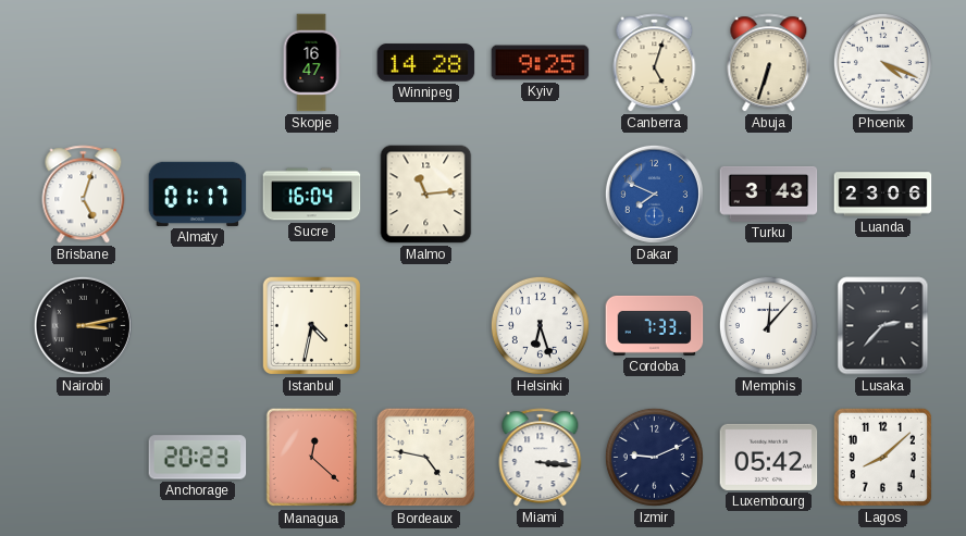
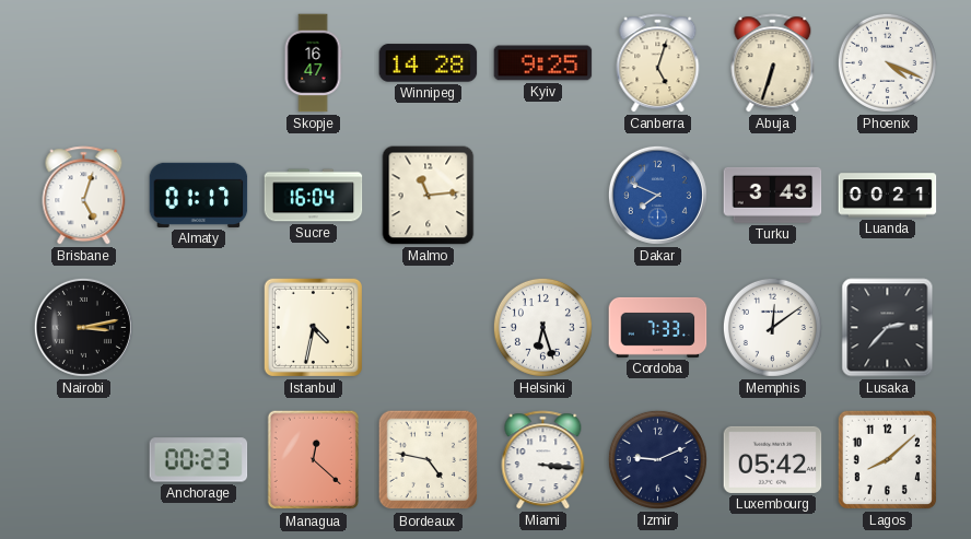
Luanda: 23:06 -> 00:21 (888, 196)
Memphis: 12:07 -> 12:09 (772, 327)
Anchorage: 20:23 -> 00:23 (199, 460)
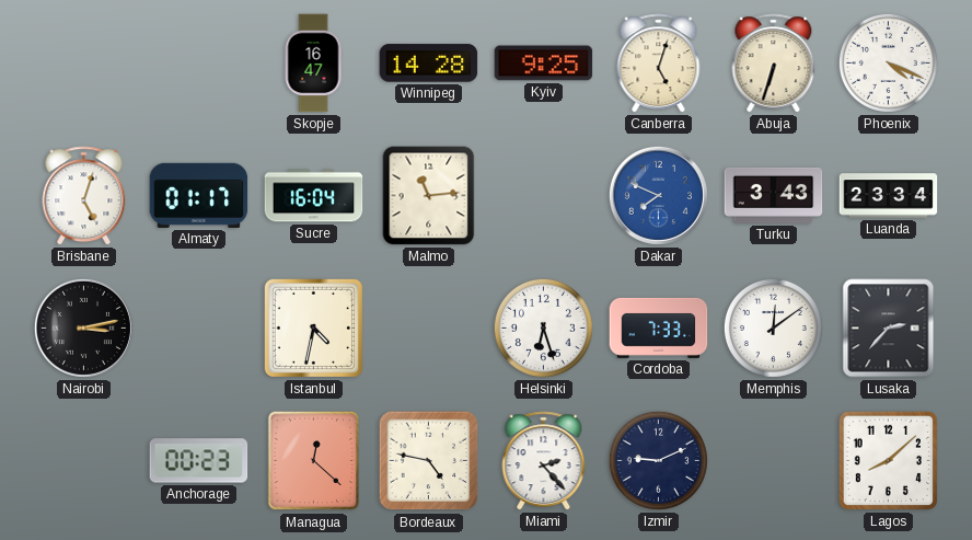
Luanda: 00:21 -> 23:34 (889, 196)
Miami: 3:16 -> 2:23 (544, 461)
Luxembourg: 05:42 -> none (773, 459)
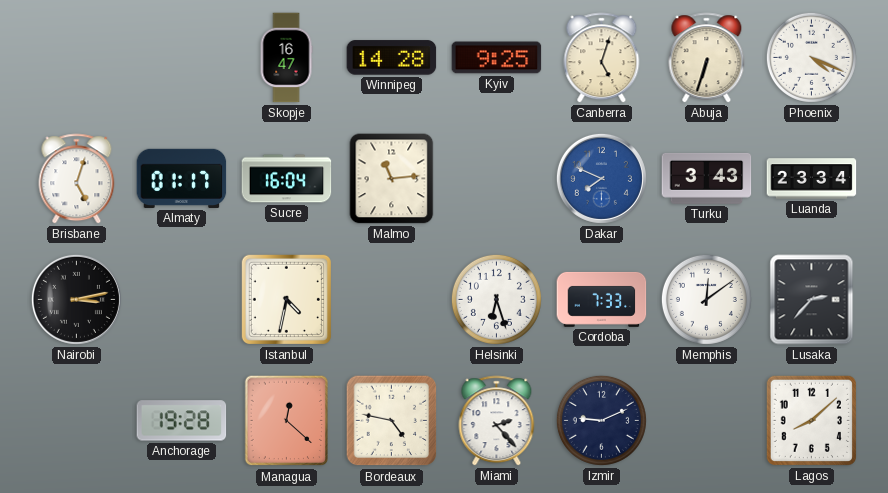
Anchorage: 00:23 -> 19:28 (182, 421)
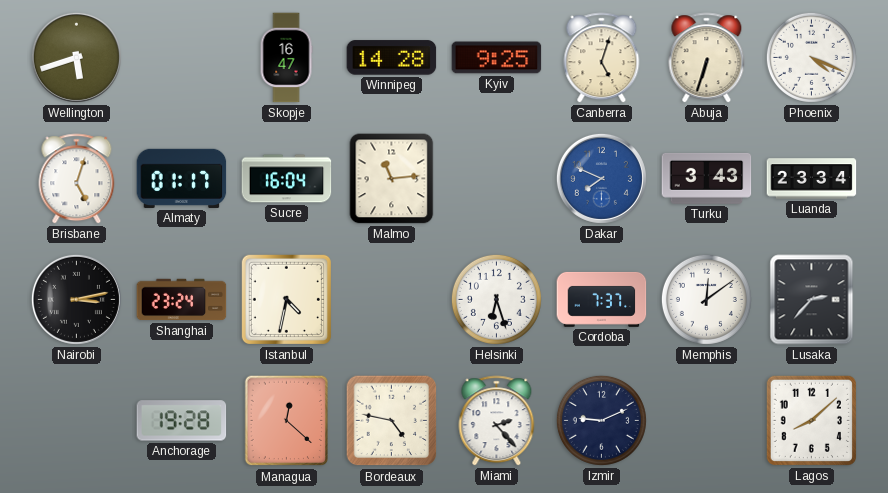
Wellington: none -> 5:42 (76, 57)
Shanghai: none -> 23:24 (182, 300)
Cordoba: 7:33 -> 7:37 (602, 299)
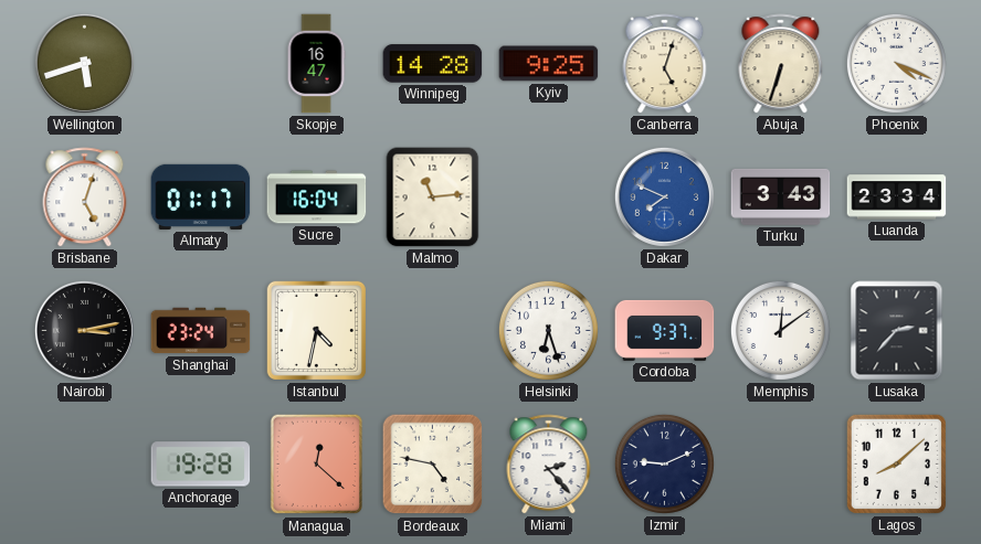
Cordoba: 7:37 -> 9:37 (665, 330)
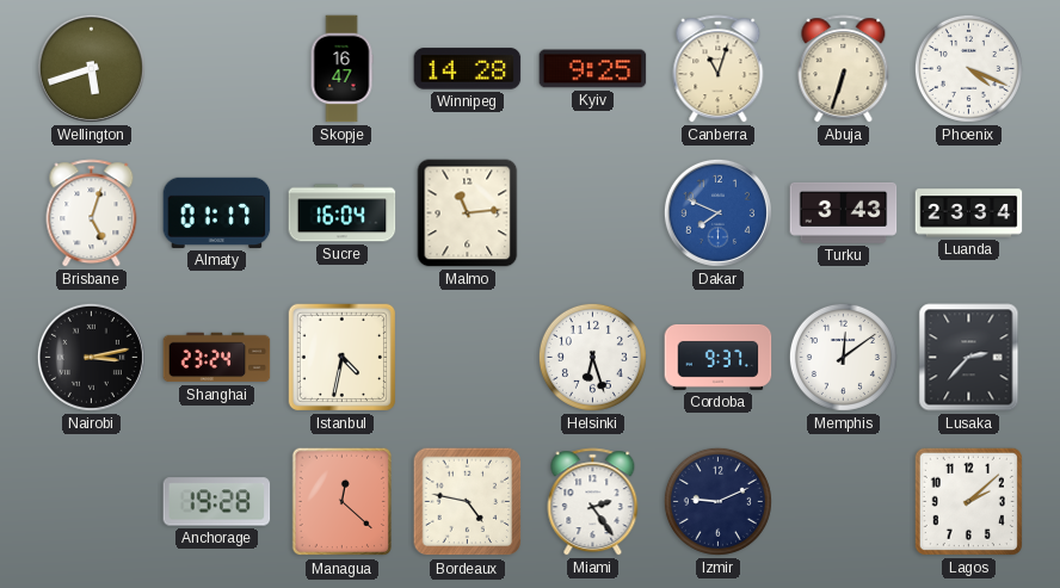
Canberra: 5:03 -> 11:03 (719, 69)
Miami: 2:23 -> 2:24 (593, 502)
Lagos: 8:08 -> 2:08 (968, 501)
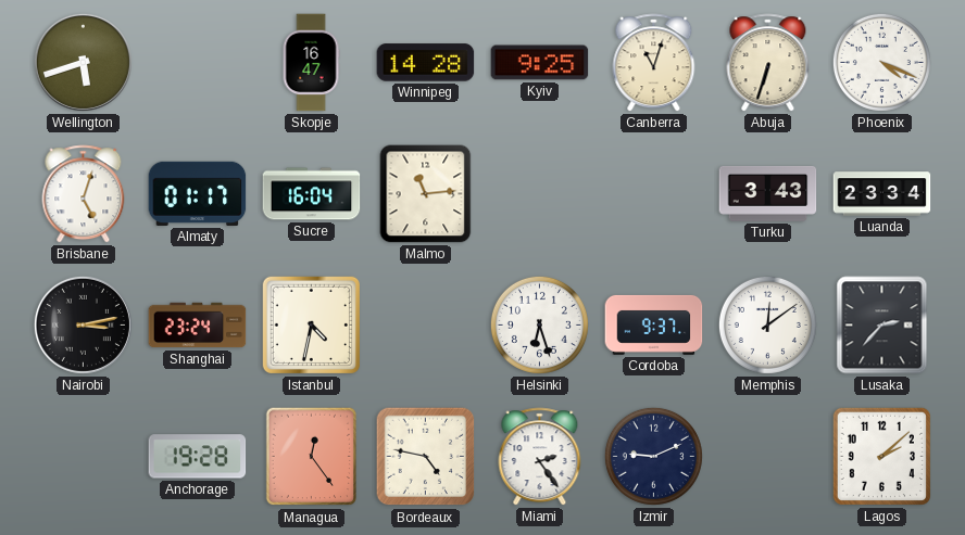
Dakar: 7:49 -> none (717, 212)
Managua: 12:22 -> 12:24 (311, 457)
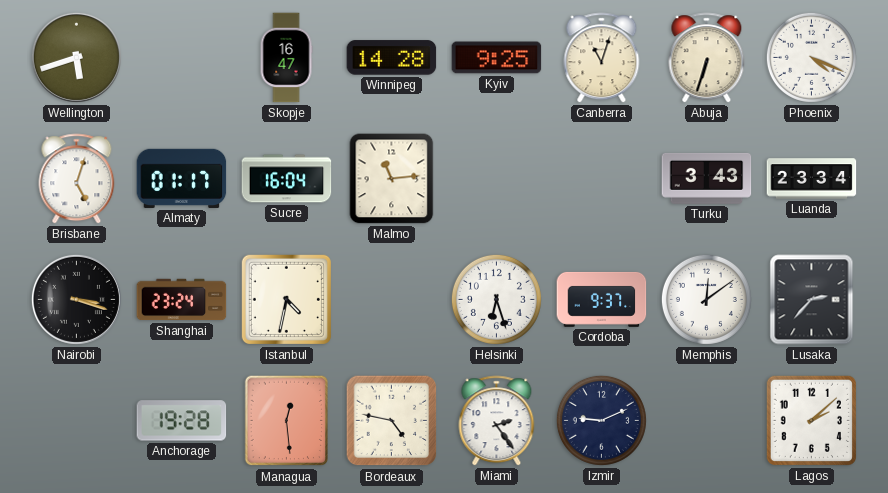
Nairobi: 3:13 -> 3:18 (76, 299)
Managua: 12:24 -> 12:29 (286, 421)
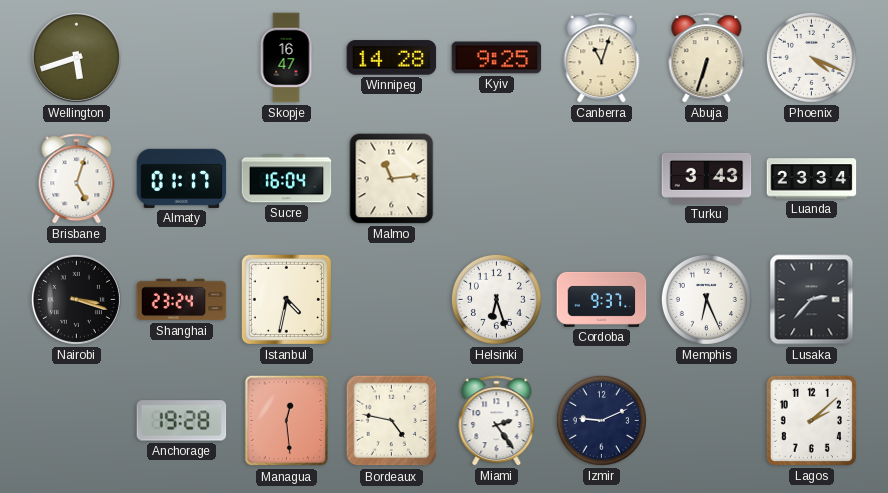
Memphis: 12:09 -> 6:26 (706, 299)
